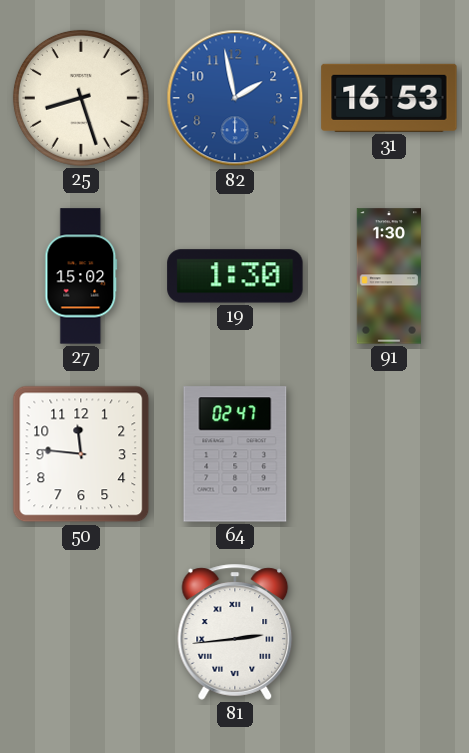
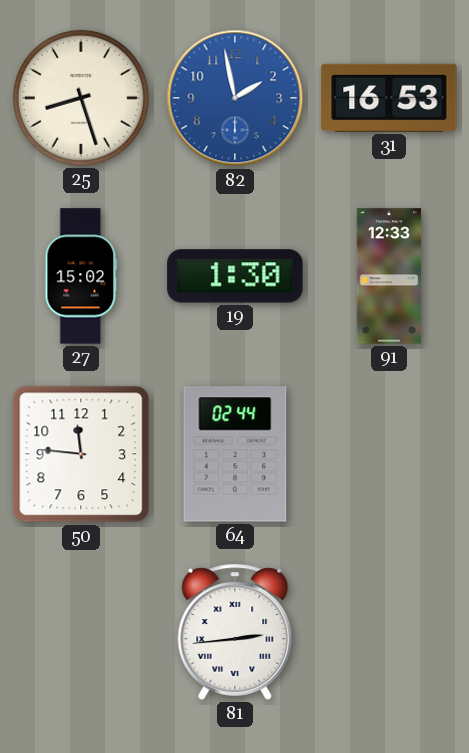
91: 1:30 -> 12:33 (388, 276)
64: 02:47 -> 02:44 (235, 454)
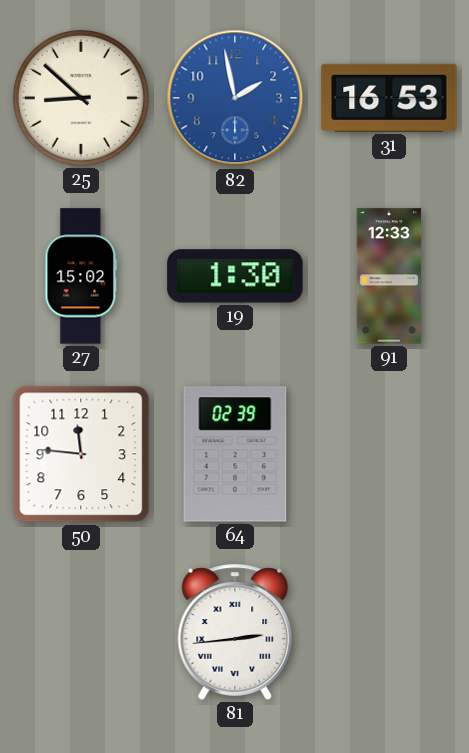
25: 8:27 -> 8:52 (81, 98)
64: 02:44 -> 02:39 (235, 454)
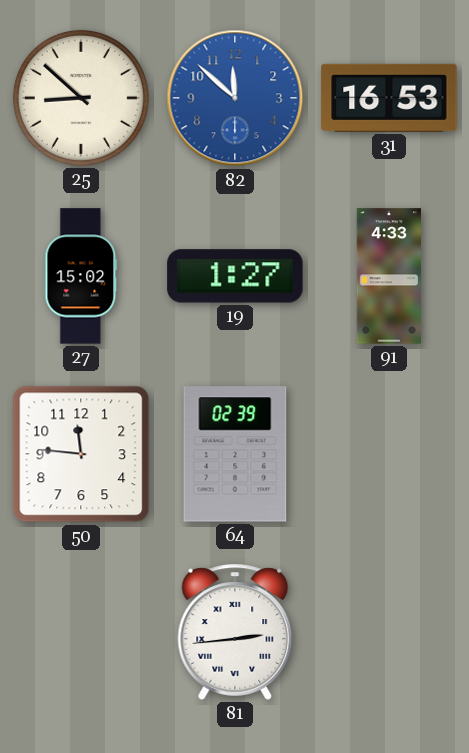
82: 1:58 -> 11:52 (235, 98)
19: 1:30 -> 1:27 (235, 276)
91: 12:33 -> 4:33 (388, 276)
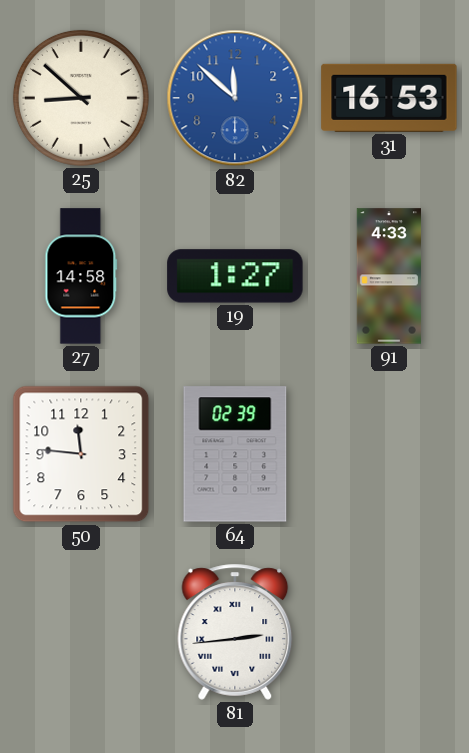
27: 15:02 -> 14:58 (81, 276)
